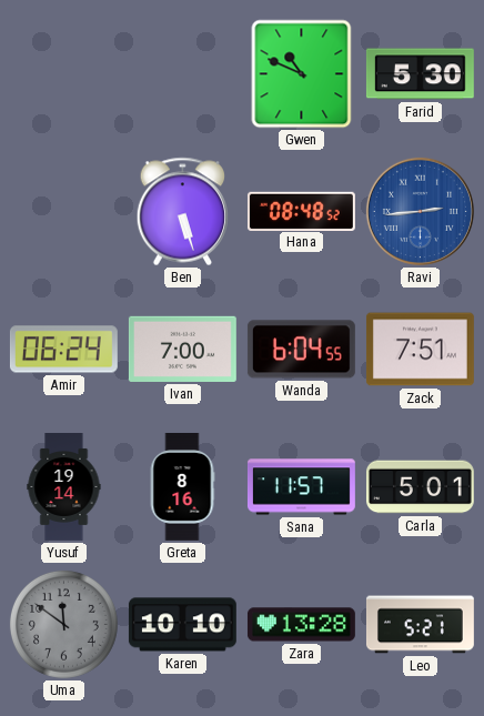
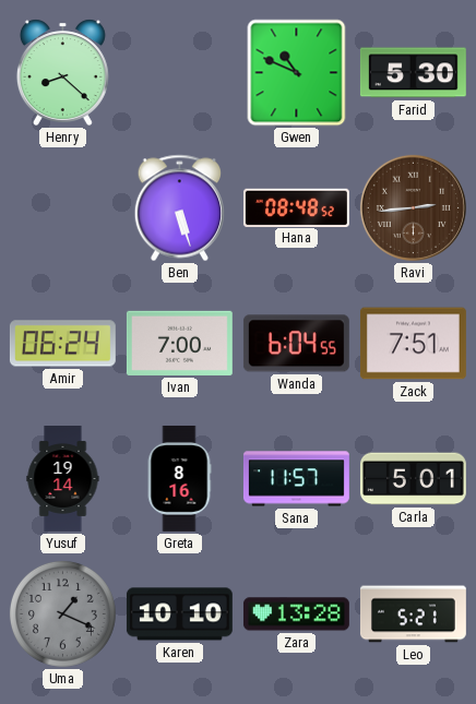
Henry: none -> 8:22 (62, 72)
Ravi dial: blue -> brown (413, 207)
Uma: 11:51 -> 1:19 (62, 613)
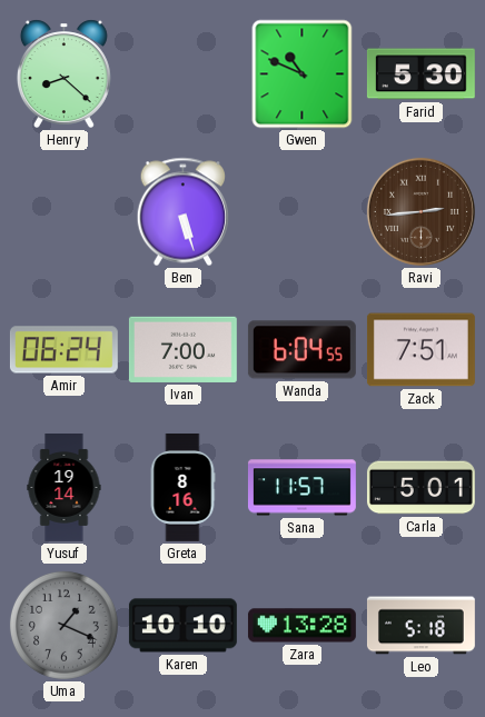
Hana: 08:48 -> none (296, 207)
Leo: 5:21 -> 5:18 (420, 626)
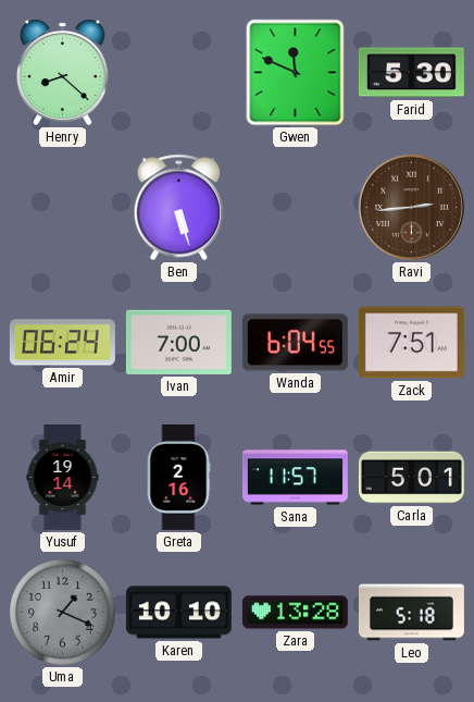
Gwen: 10:49 -> 11:49 (296, 73)
Greta: 8:16 -> 2:16 (178, 477)
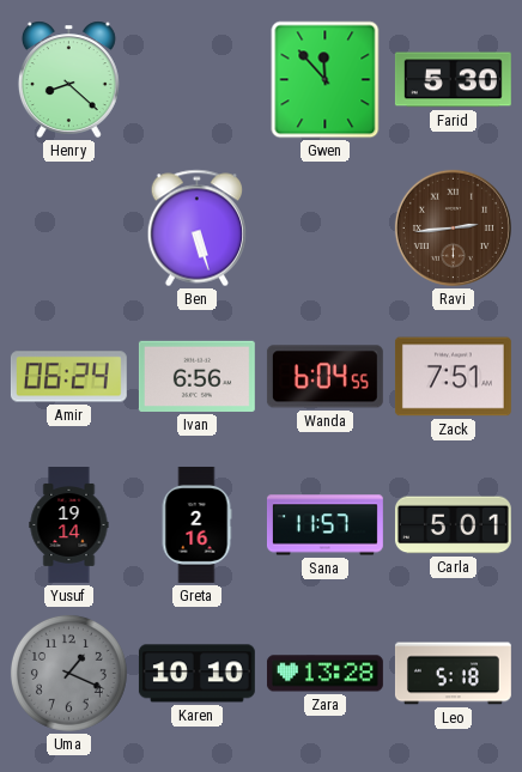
Gwen: 11:49 -> 11:53 (326, 80)
Ivan: 7:00 -> 6:56 (196, 376)
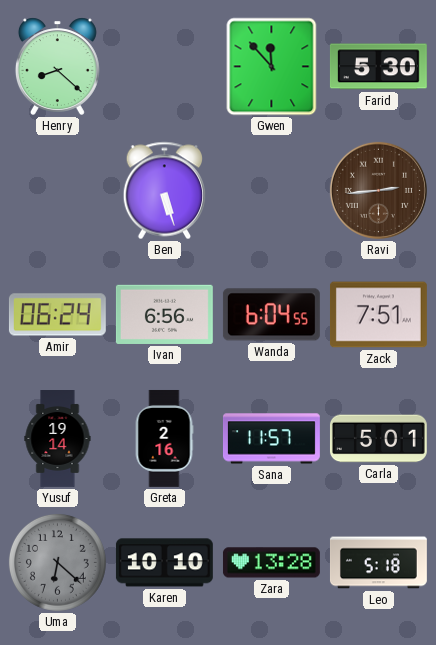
Uma: 1:19 -> 6:22 (57, 562)
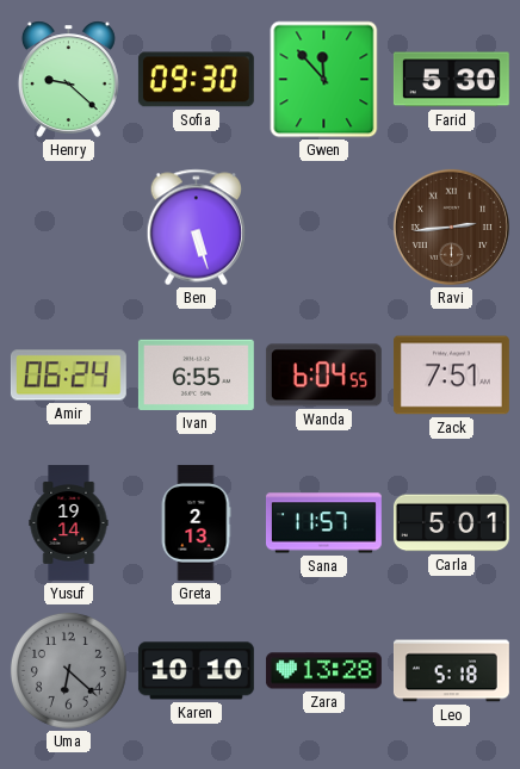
Henry: 8:22 -> 9:22 (68, 79)
Sofia: none -> 09:30 (196, 80)
Ivan: 6:56 -> 6:55 (196, 374)
Greta: 2:16 -> 2:13 (196, 522)
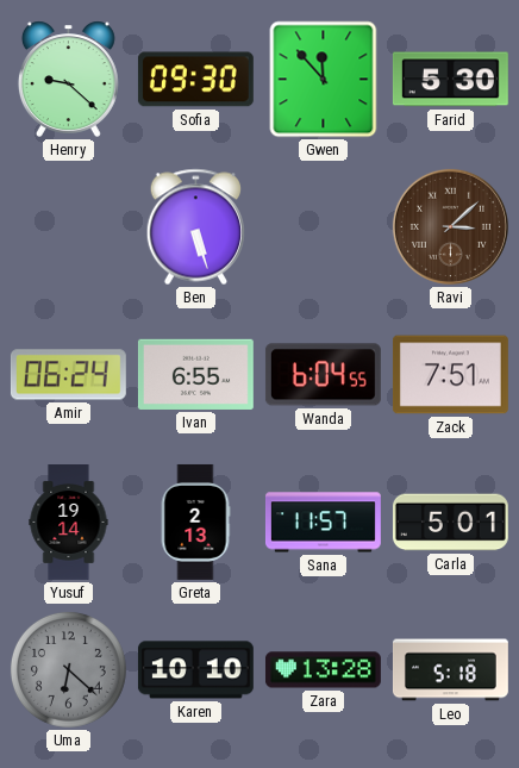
Ravi: 2:44 -> 3:08 (450, 226)
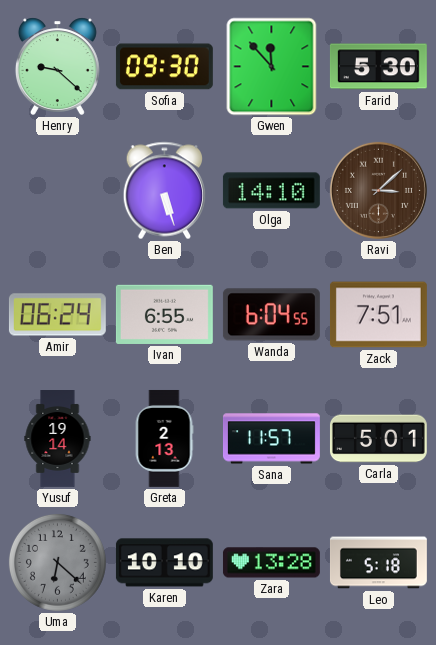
Olga: none -> 14:10 (271, 191)
